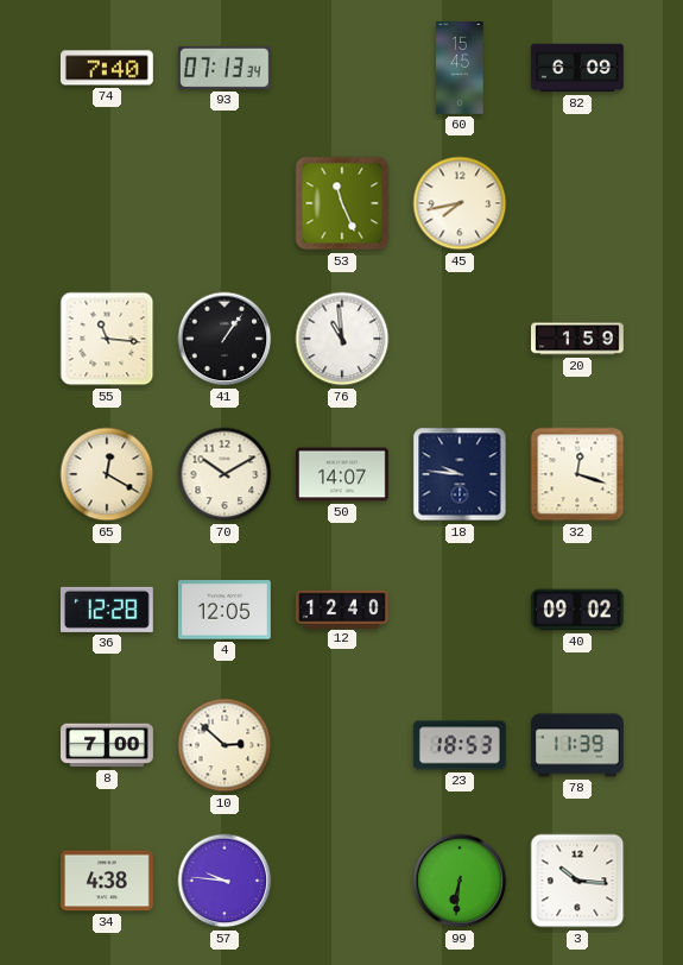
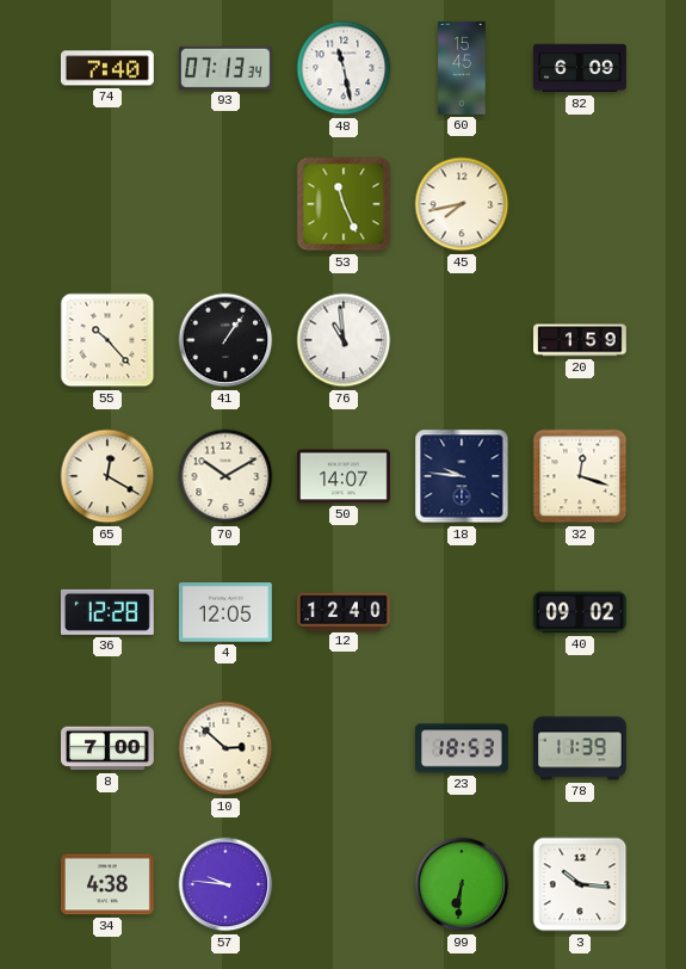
48: none -> 11:28 (344, 68)
55: 11:16 -> 10:23 (107, 340)
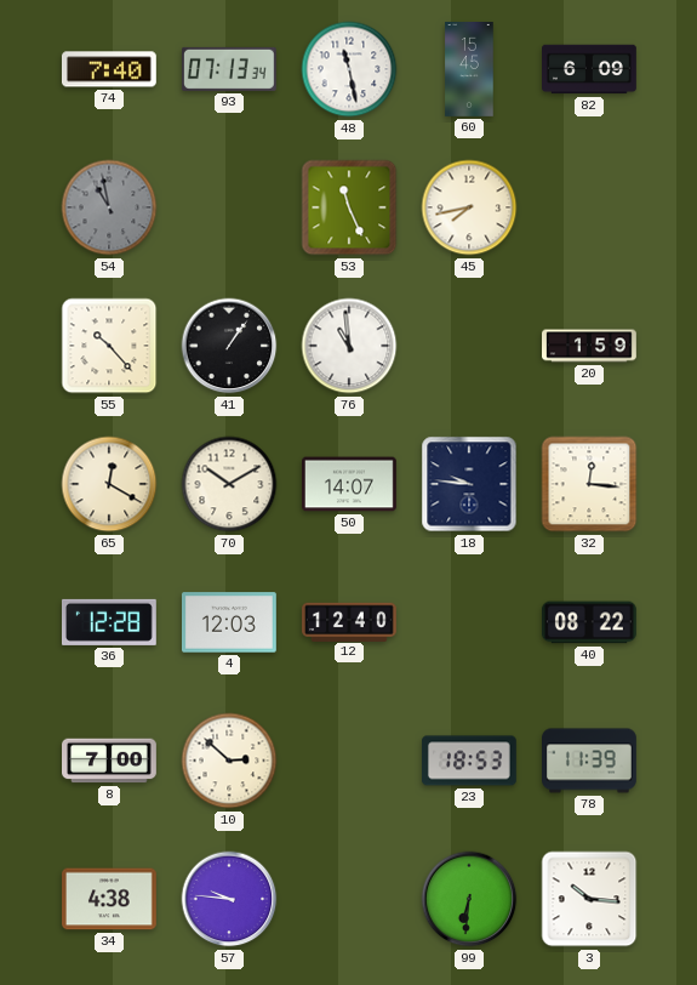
54: none -> 10:58 (109, 207)
32: 12:18 -> 12:16 (589, 484)
4: 12:05 -> 12:03 (229, 622)
40: 09:02 -> 08:22 (589, 622)
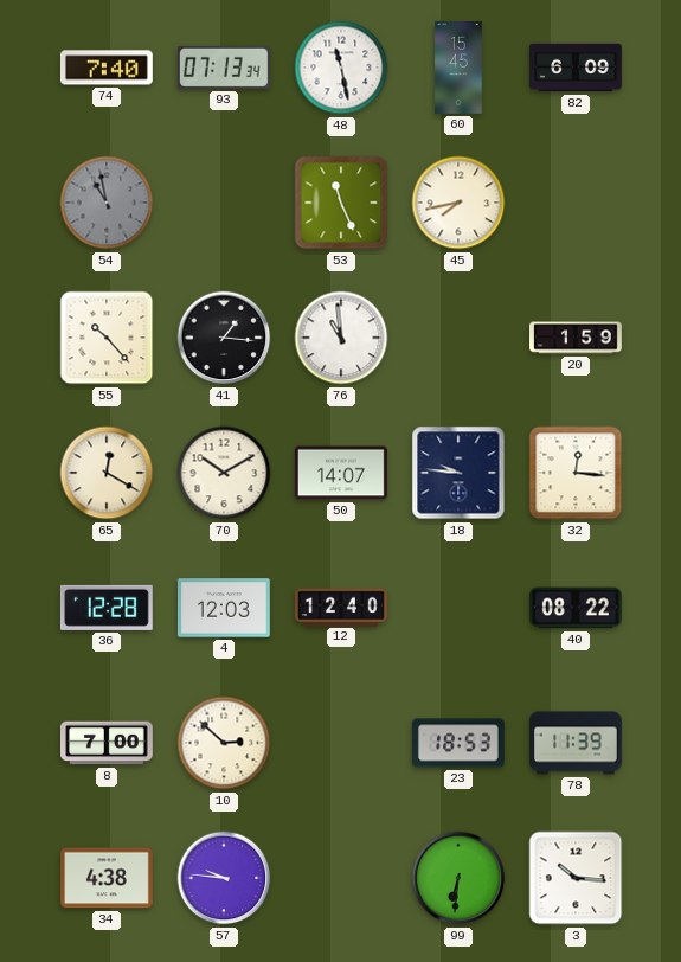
41: 1:06 -> 1:16 (224, 338)
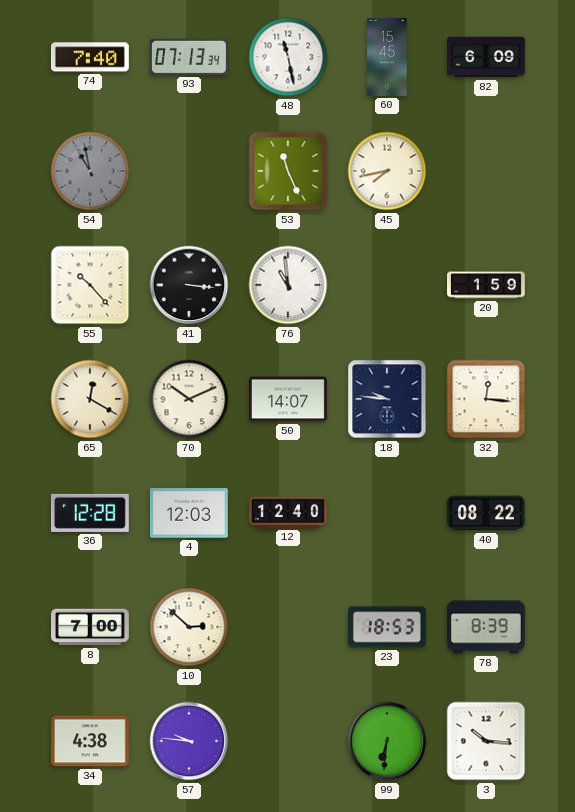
41: 1:16 -> 3:16 (189, 285)
70: 10:10 -> 10:11 (189, 399)
78: 11:39 -> 8:39 (487, 627)
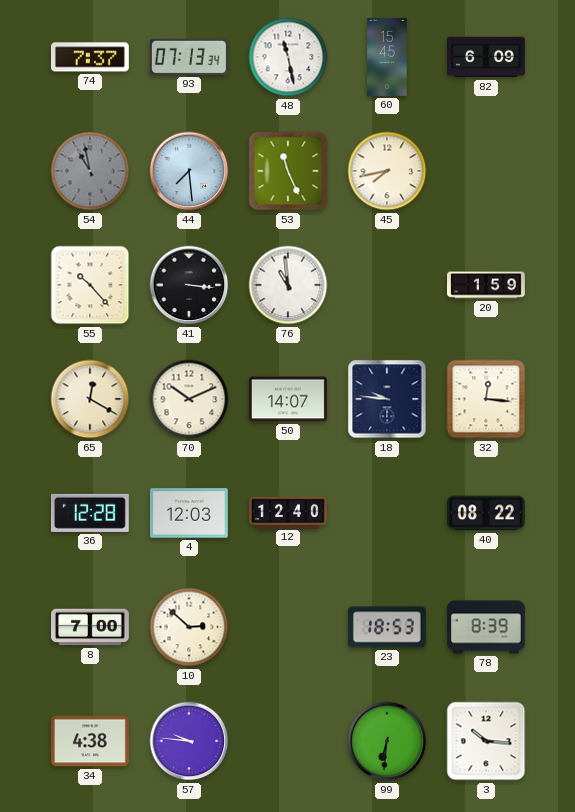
74: 7:40 -> 7:37 (90, 57)
44: none -> 7:29 (189, 171)
